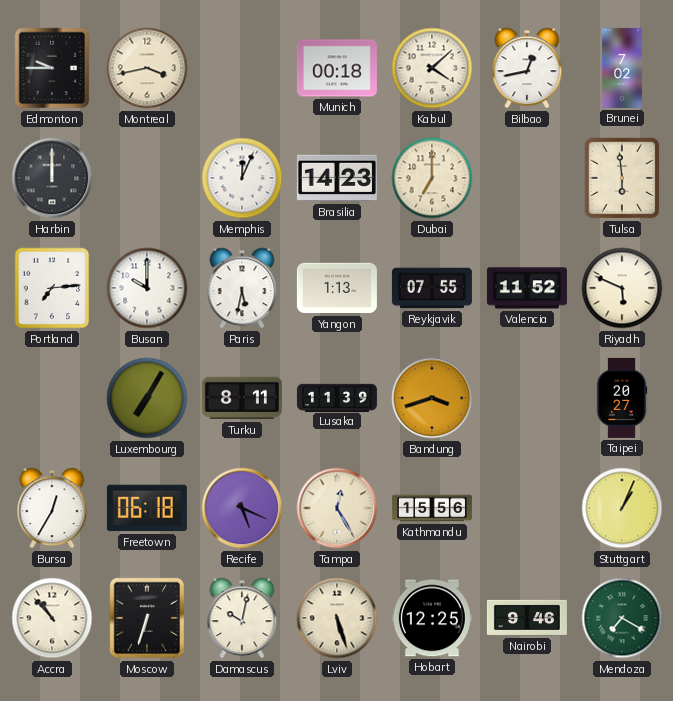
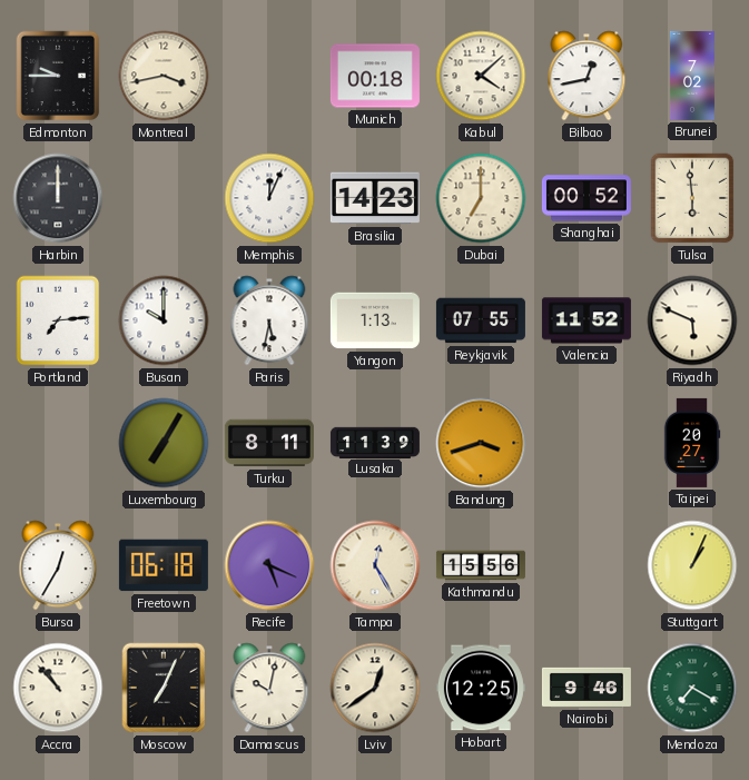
Shanghai: none -> 00:52 (587, 198)
Moscow: 6:33 -> 7:04 (164, 688)
Lviv: 5:27 -> 12:39 (375, 688)
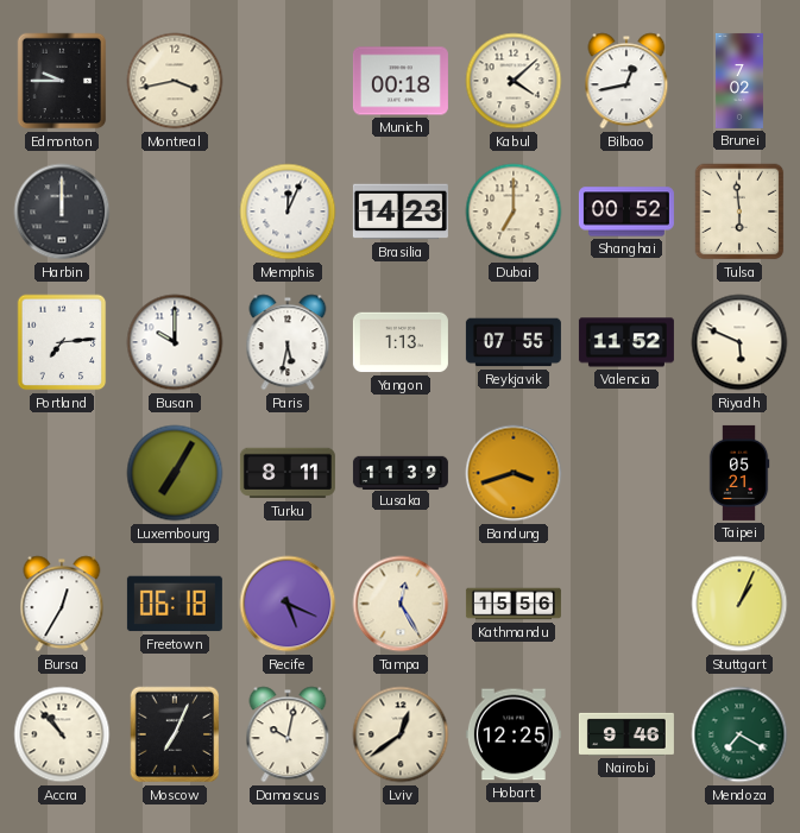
Taipei: 20:27 -> 05:21 (739, 473)
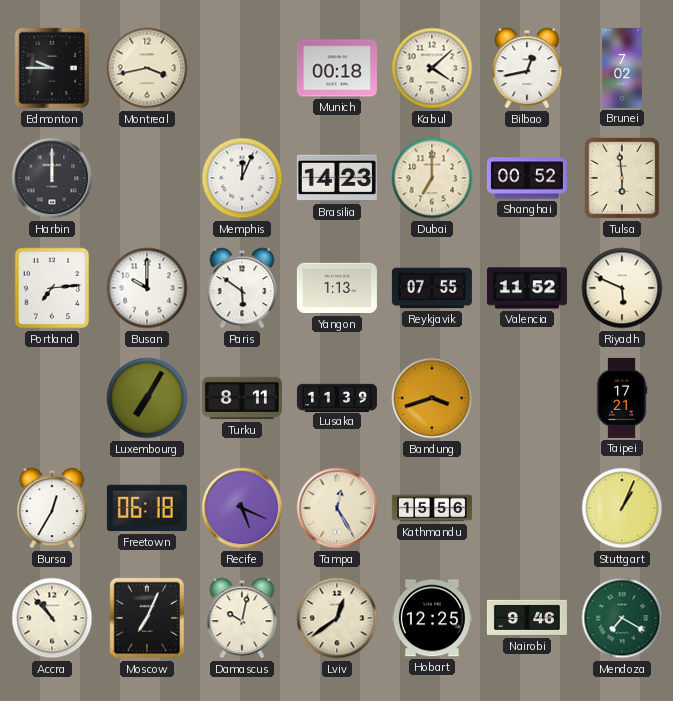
Paris: 5:32 -> 5:51 (242, 288)
Taipei: 05:21 -> 17:21 (622, 398)
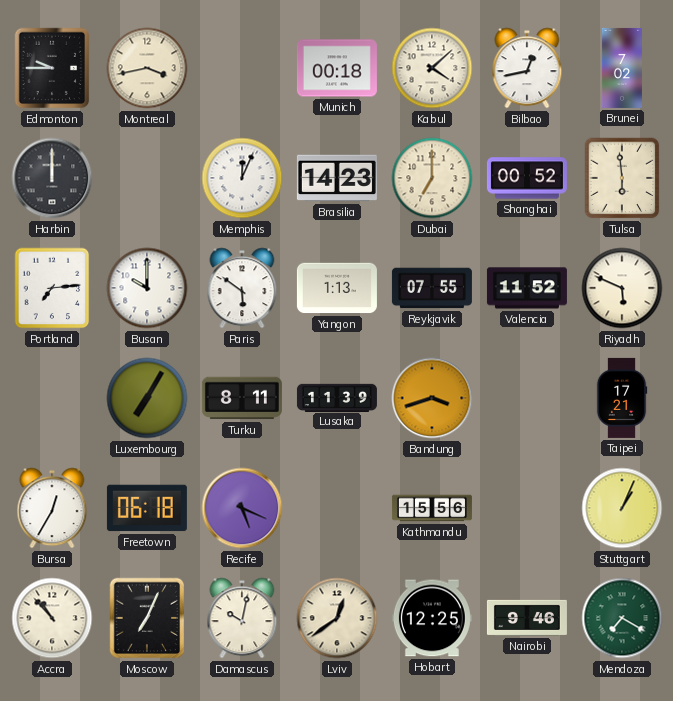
Tampa: 12:25 -> none (337, 508)
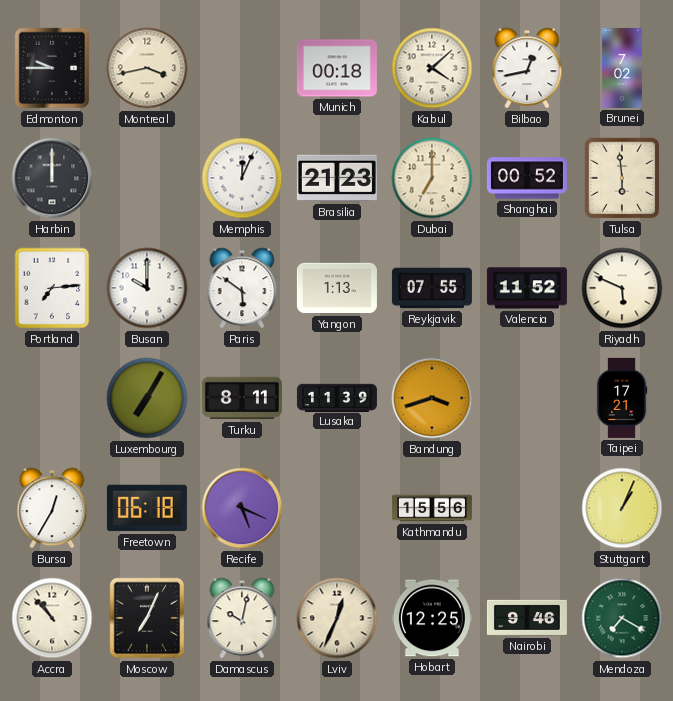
Brasilia: 14:23 -> 21:23 (337, 178)
Lviv: 12:39 -> 12:34 (337, 618)
